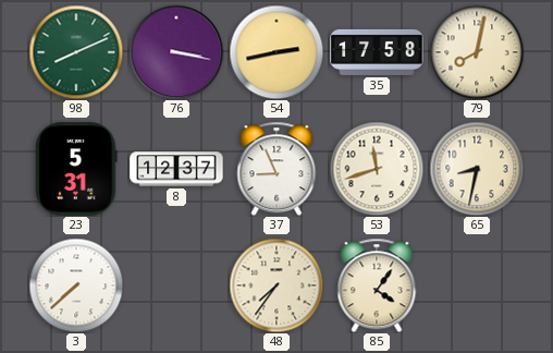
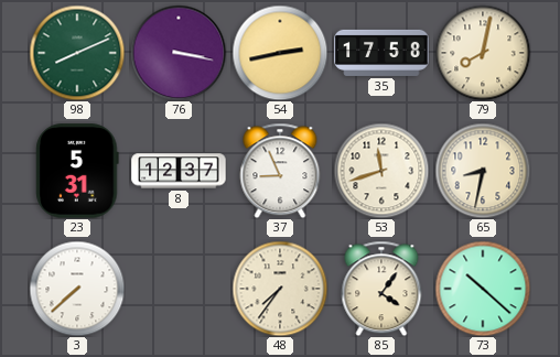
73: none -> 10:22 (483, 289)
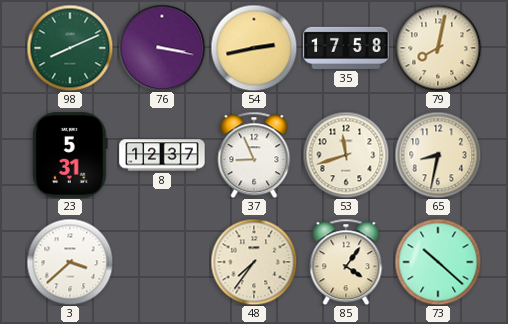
3: 7:38 -> 3:38 (70, 262)
